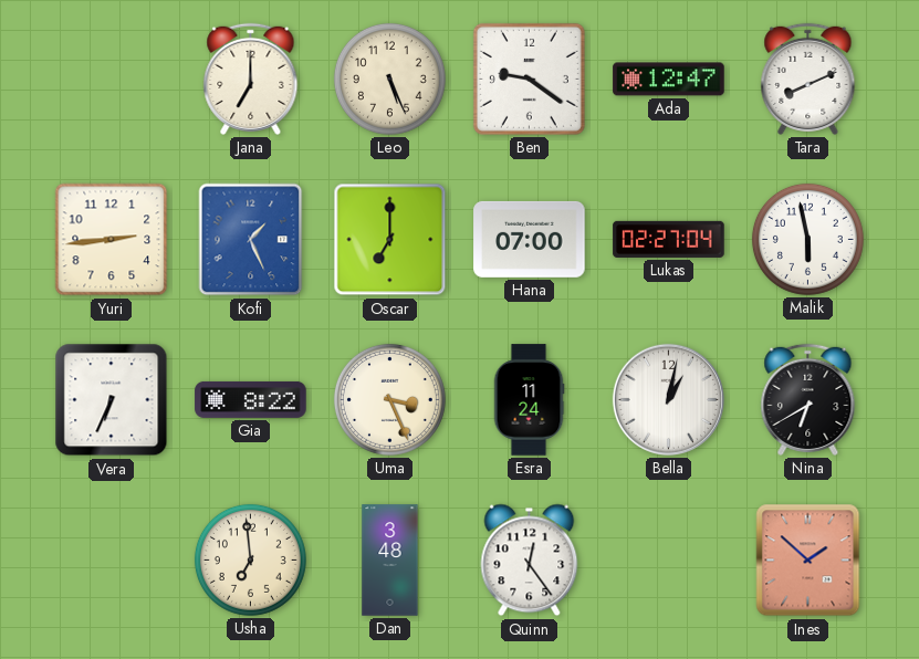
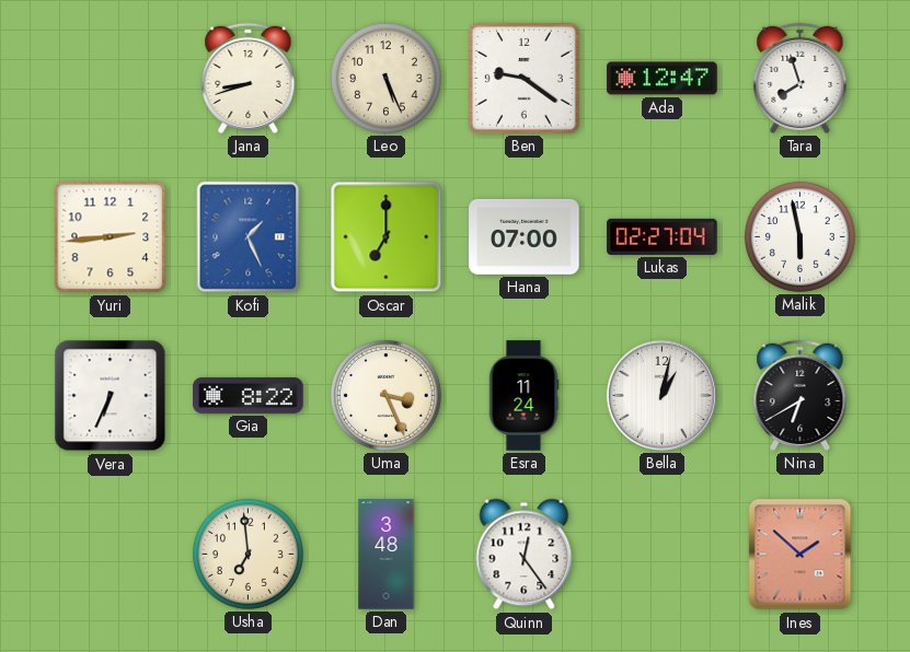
Jana: 7:00 -> 8:42 (249, 78)
Tara: 8:11 -> 7:57 (800, 78)
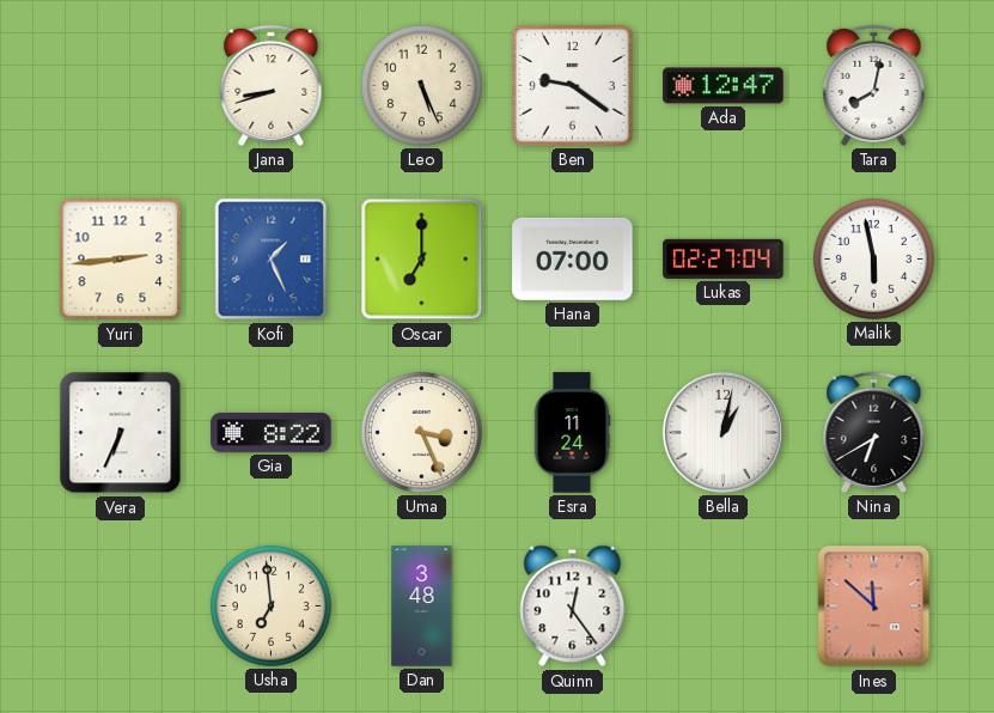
Tara: 7:57 -> 8:02 (874, 85)
Ines: 1:52 -> 11:52 (874, 607)
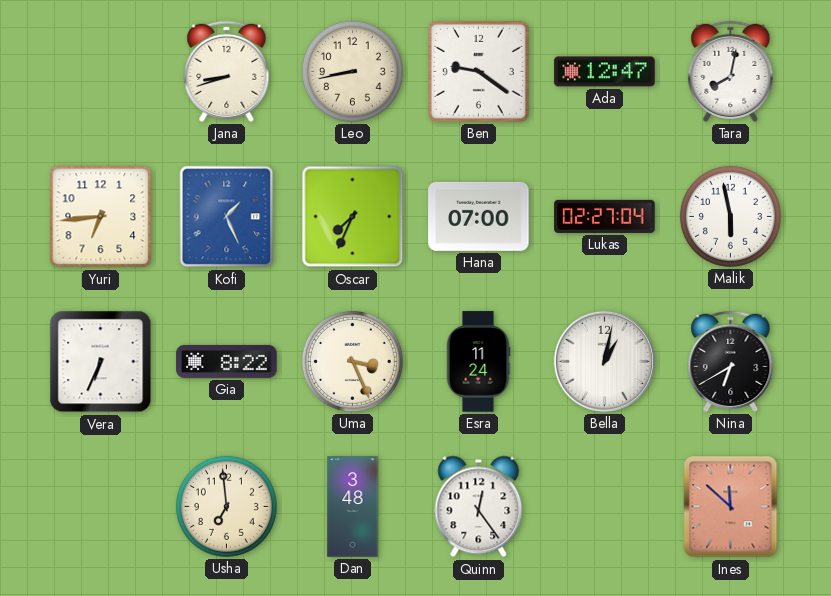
Leo: 5:26 -> 8:43 (352, 71)
Yuri: 2:44 -> 6:44 (101, 217)
Oscar: 7:00 -> 7:34 (353, 217)
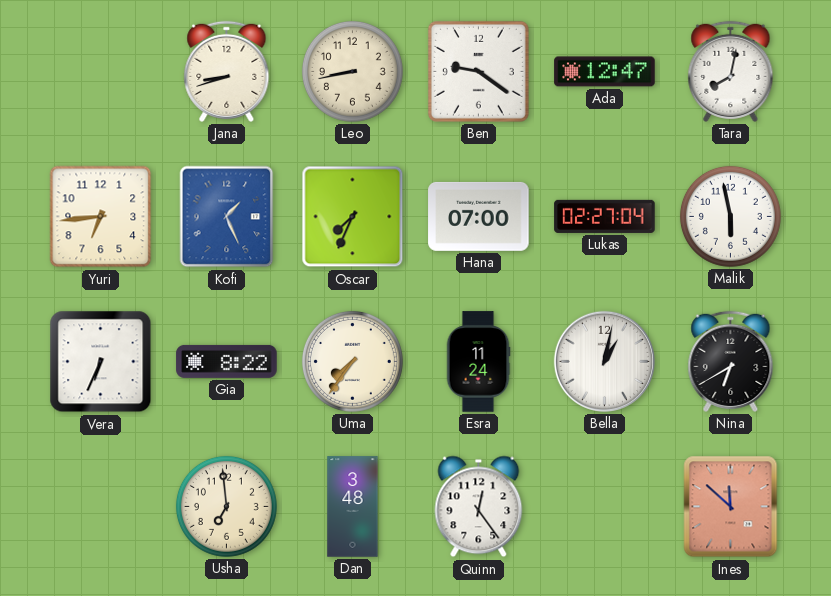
Uma: 3:26 -> 7:36 (352, 361)
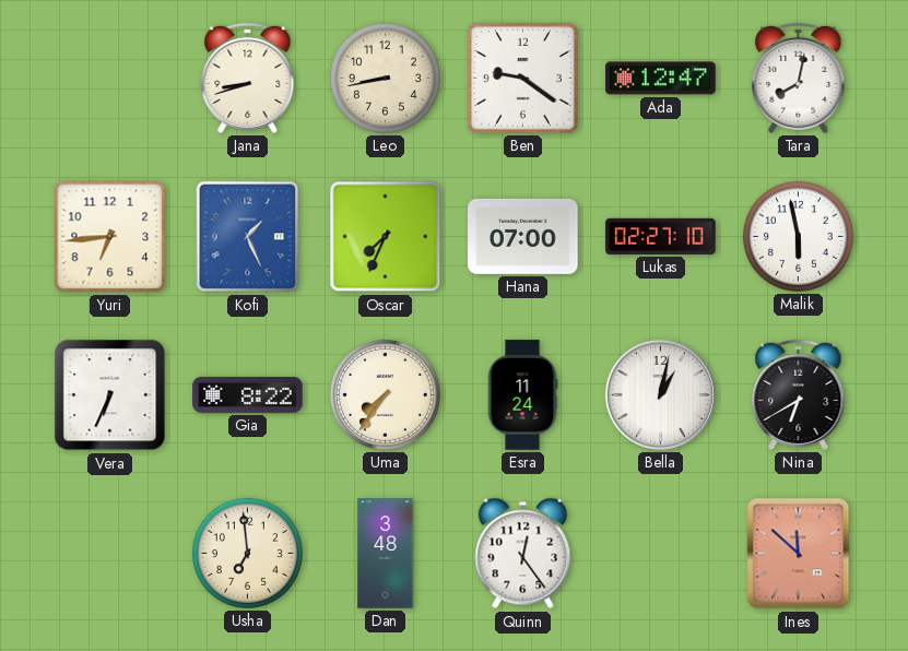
Lukas: 02:27:04 -> 02:27:10 (661, 236)
